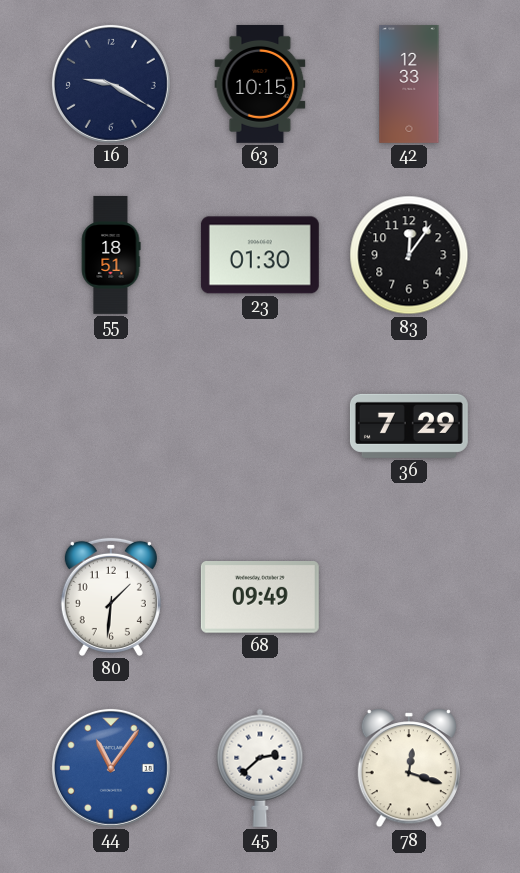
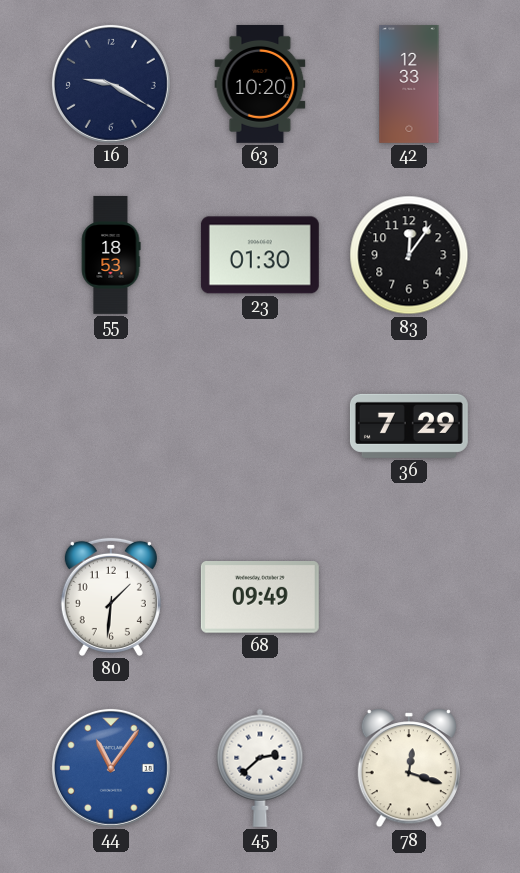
63: 10:15 -> 10:20 (260, 84)
55: 18:51 -> 18:53 (111, 255)
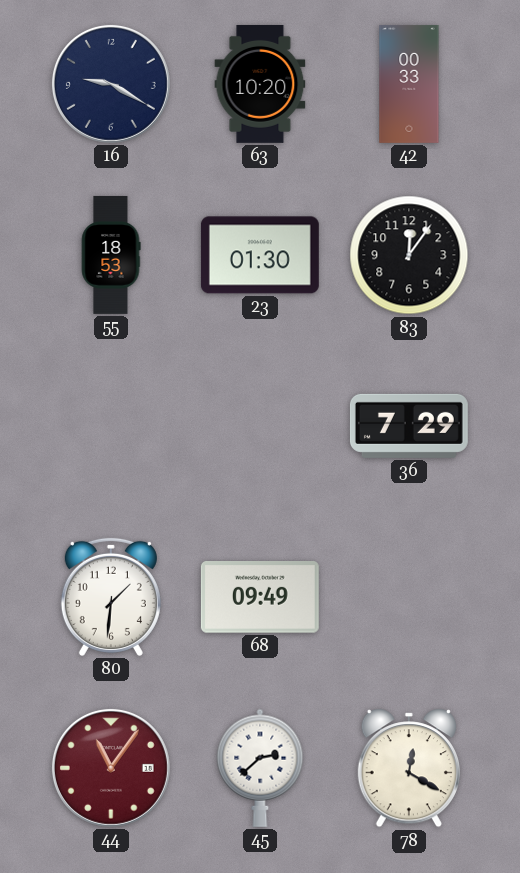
42: 12:33 -> 00:33 (409, 84)
44 dial: blue -> burgundy (111, 768)
78: 12:18 -> 12:20 (409, 768)
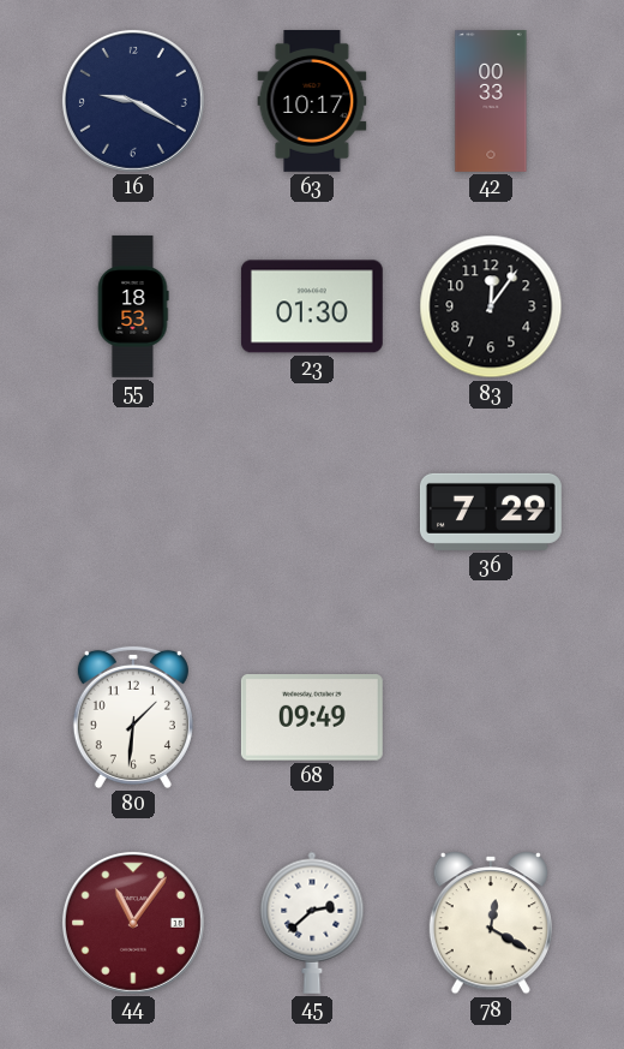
63: 10:20 -> 10:17 (312, 101)
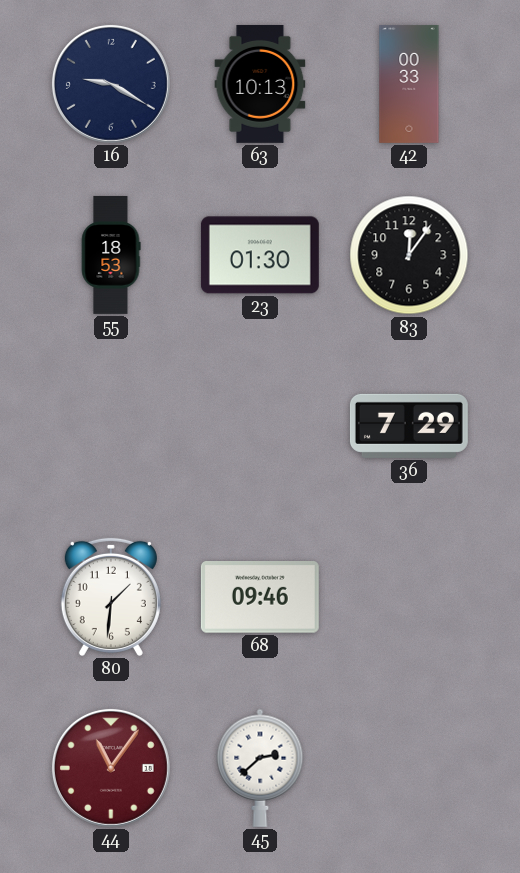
63: 10:17 -> 10:13 (260, 84)
68: 09:49 -> 09:46 (260, 598)
78: 12:20 -> none (491, 923)
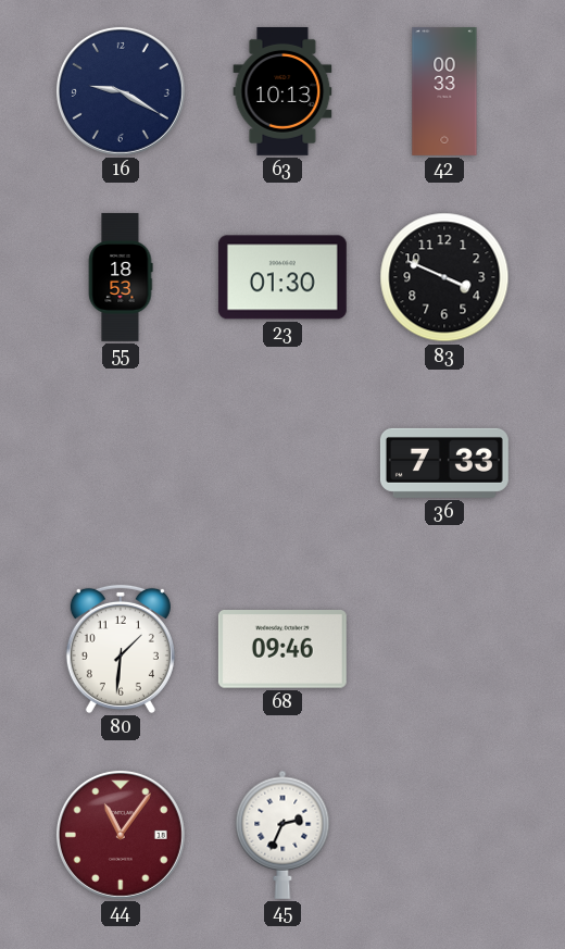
83: 12:06 -> 3:49 (444, 277)
36: 7:29 -> 7:33 (444, 463)
45: 2:38 -> 2:34 (282, 835)
